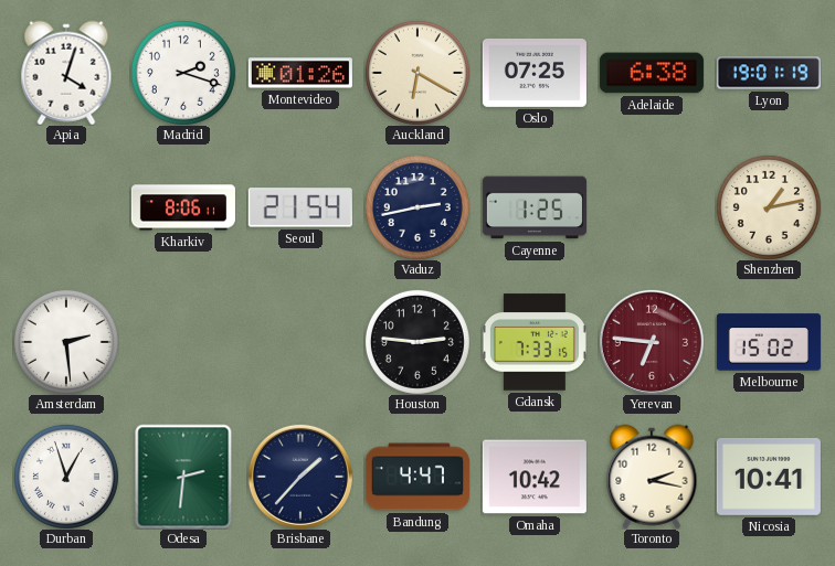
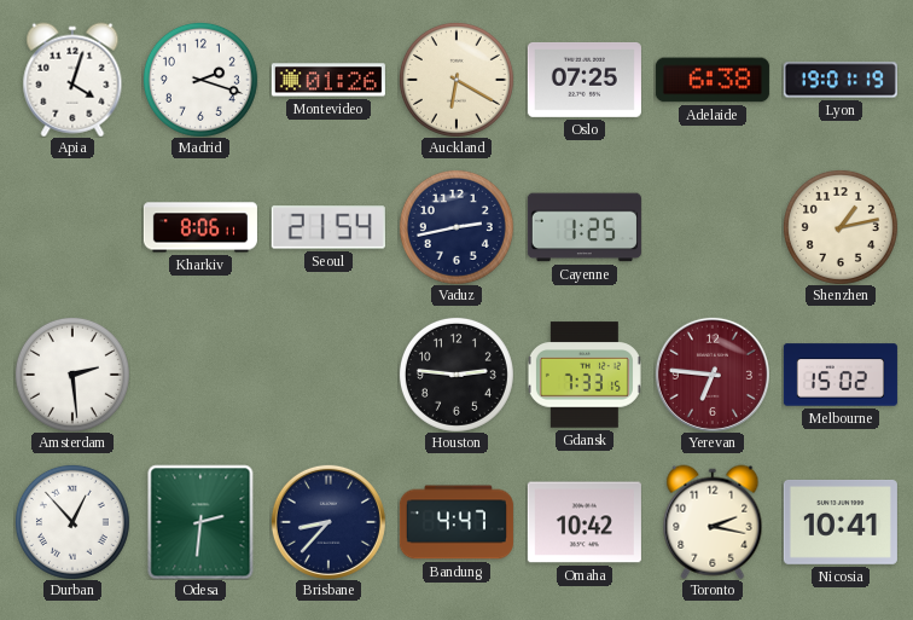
Durban: 12:57 -> 12:53 (72, 522)
Brisbane: 1:37 -> 8:37 (328, 522)
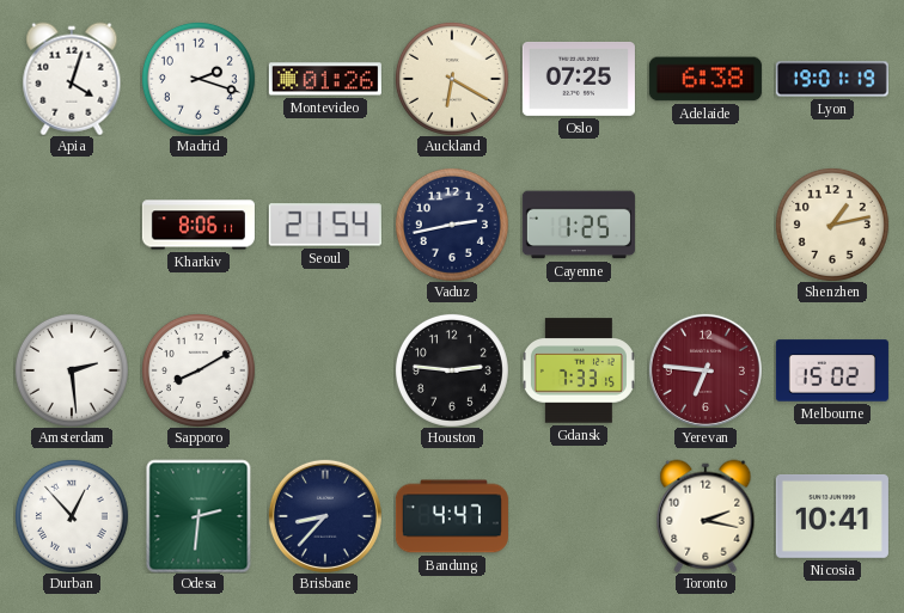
Sapporo: none -> 8:10 (198, 370)
Omaha: 10:42 -> none (585, 522)
